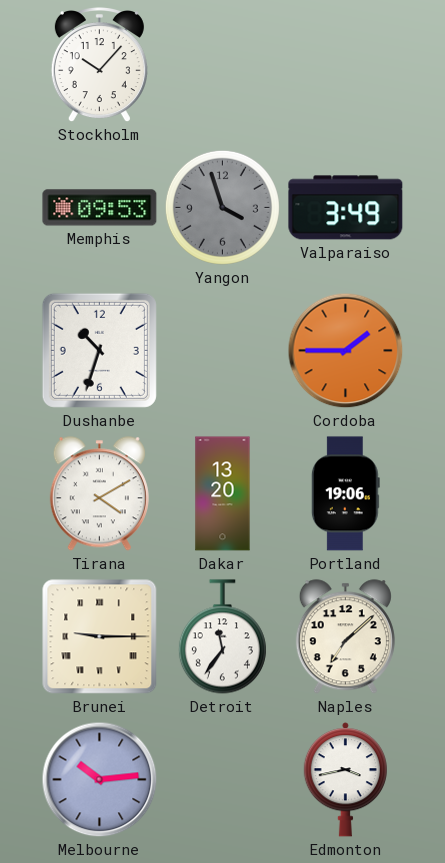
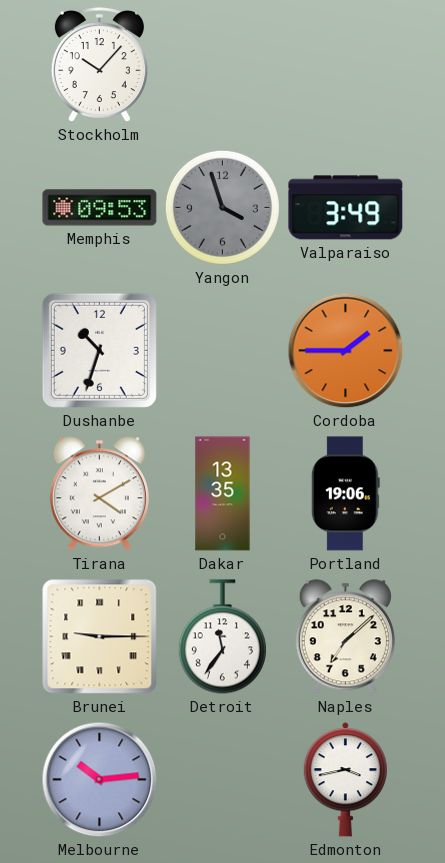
Dakar: 13:20 -> 13:35 (223, 494)
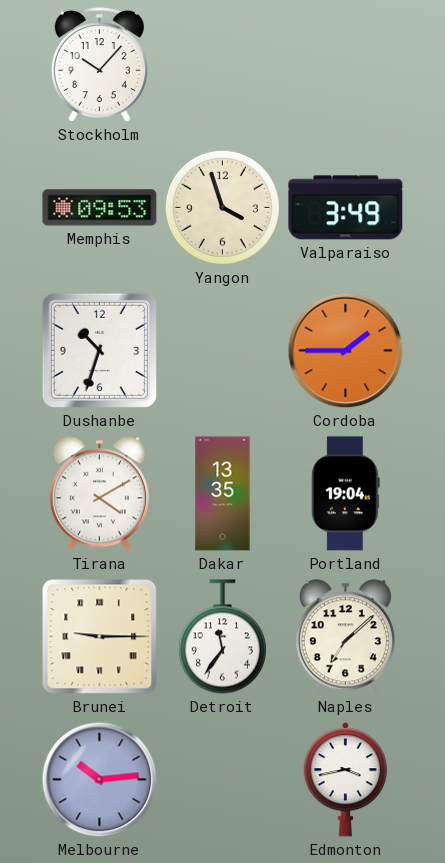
Yangon dial: grey -> cream (222, 207)
Portland: 19:06 -> 19:04 (345, 494)
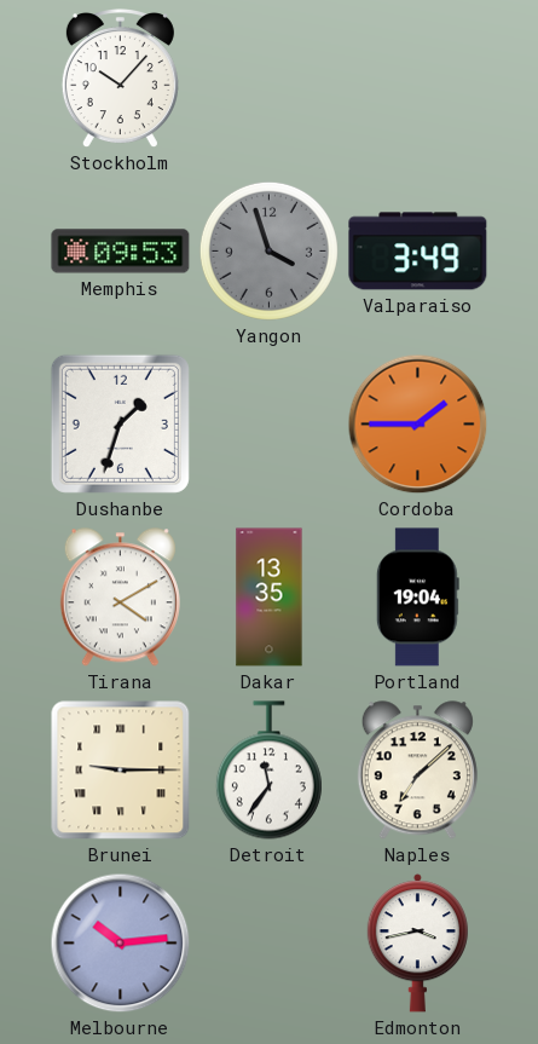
Yangon dial: cream -> grey (268, 250)
Dushanbe: 10:33 -> 1:33 (120, 423)
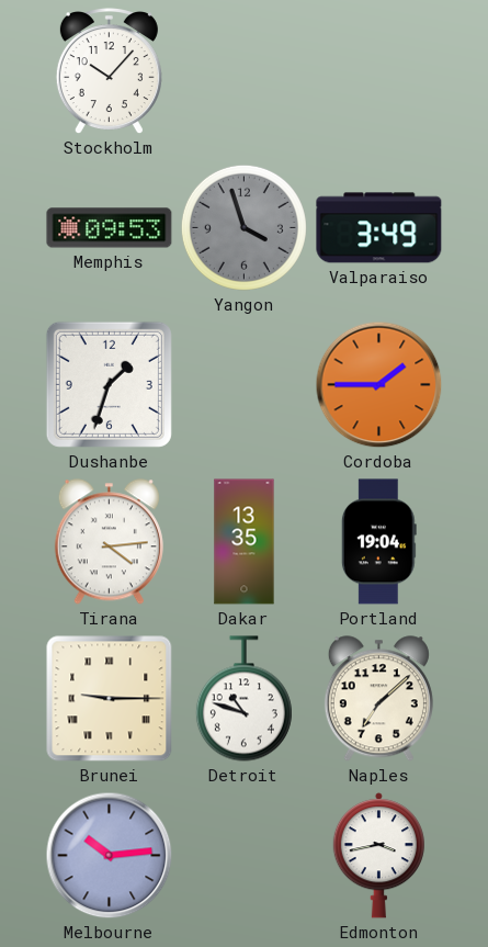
Tirana: 4:10 -> 4:14 (109, 542)
Detroit: 11:36 -> 10:48 (243, 699)
